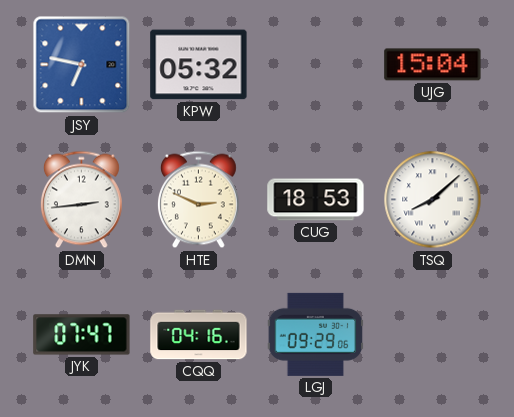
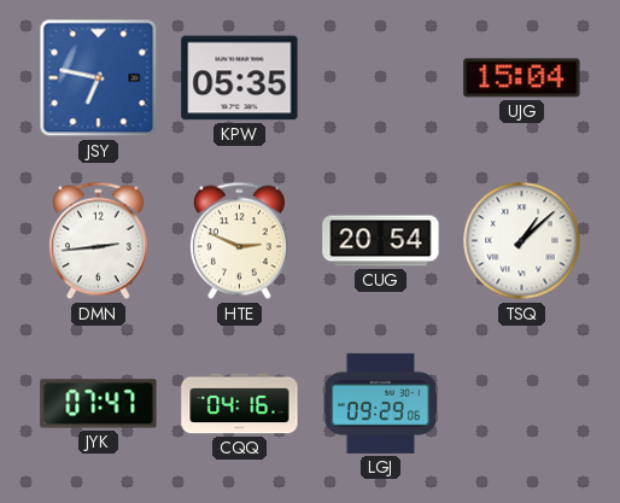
KPW: 05:32 -> 05:35 (240, 78)
CUG: 18:53 -> 20:54 (381, 241)
TSQ: 8:08 -> 1:08 (522, 241)
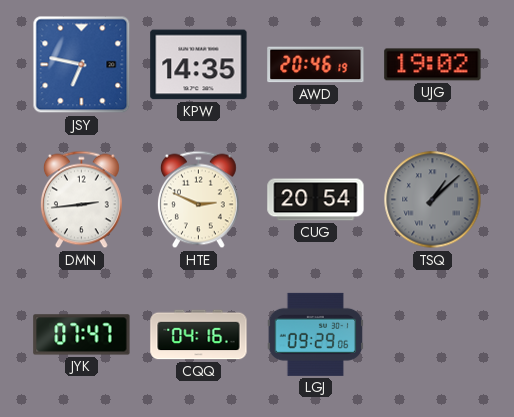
KPW: 05:35 -> 14:35 (199, 65)
AWD: none -> 20:46 (316, 65)
UJG: 15:04 -> 19:02 (433, 65)
TSQ dial: white -> grey (433, 200)
